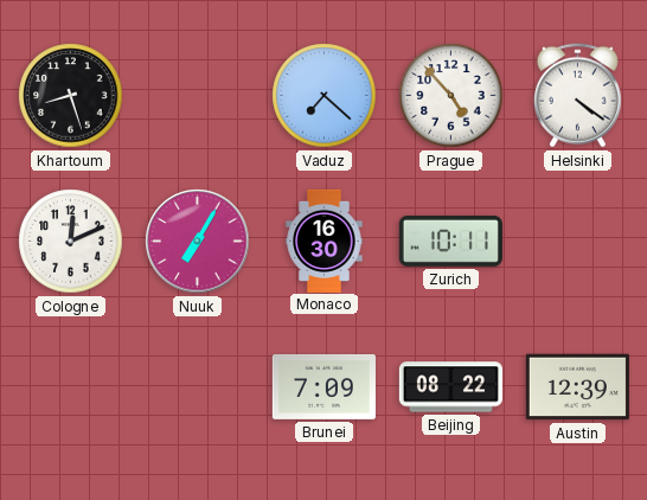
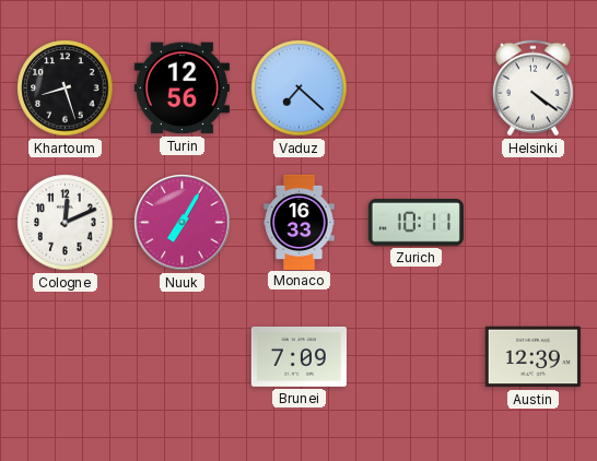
Turin: none -> 12:56 (182, 88)
Prague: 4:53 -> none (451, 96)
Monaco: 16:30 -> 16:33 (300, 222)
Beijing: 08:22 -> none (450, 387)
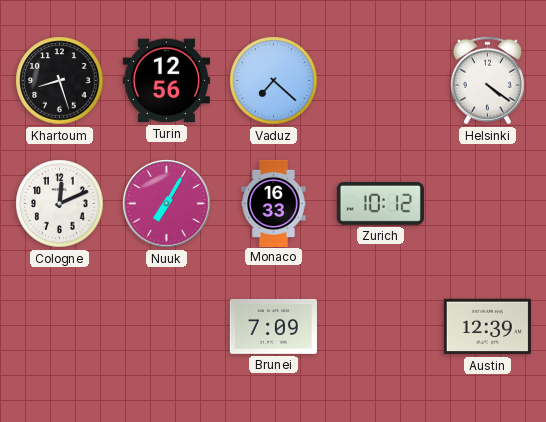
Zurich: 10:11 -> 10:12 (380, 203)
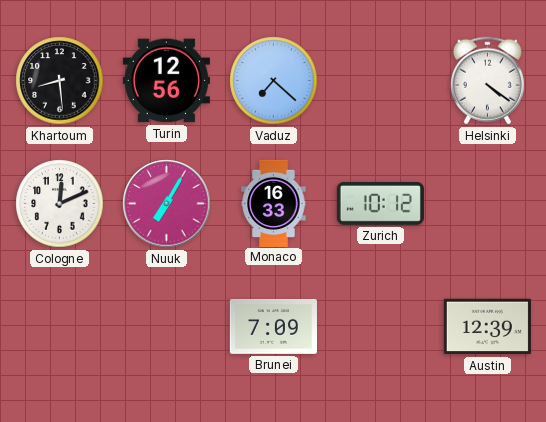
Khartoum: 8:27 -> 8:29 (60, 81)
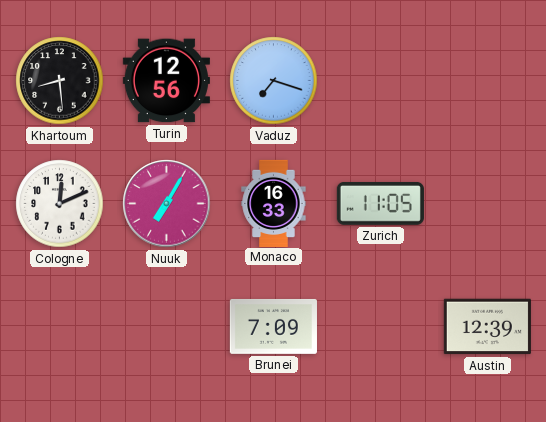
Vaduz: 7:22 -> 7:18 (274, 81)
Helsinki: 4:21 -> none (487, 81)
Zurich: 10:12 -> 11:05 (380, 203)
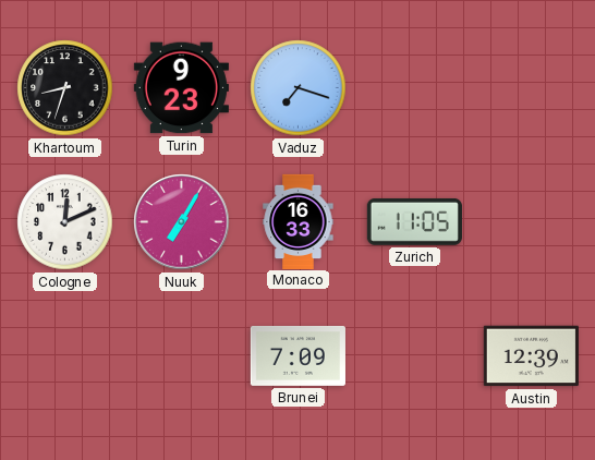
Khartoum: 8:29 -> 8:33 (65, 88)
Turin: 12:56 -> 9:23 (181, 88)
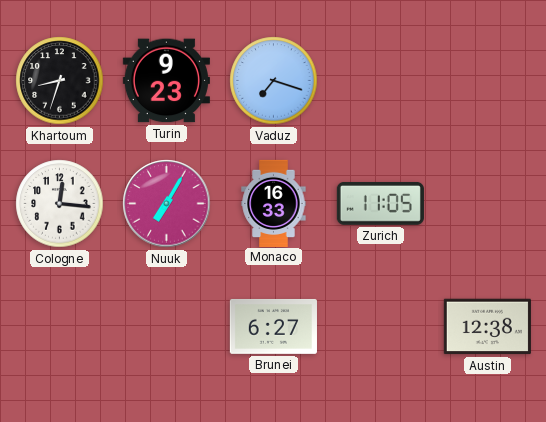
Cologne: 12:11 -> 12:16 (60, 204)
Brunei: 7:09 -> 6:27 (273, 326)
Austin: 12:39 -> 12:38 (487, 327)
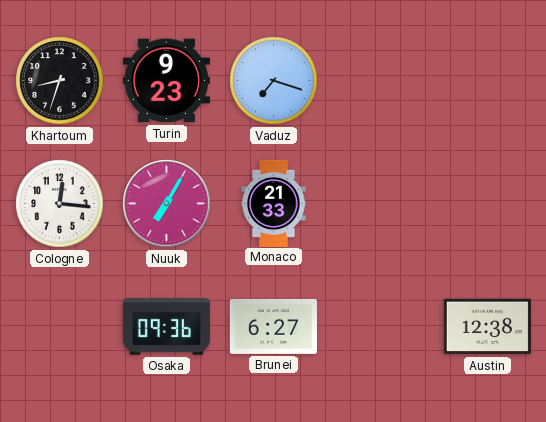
Monaco: 16:33 -> 21:33 (274, 203)
Zurich: 11:05 -> none (380, 203)
Osaka: none -> 09:36 (166, 327)
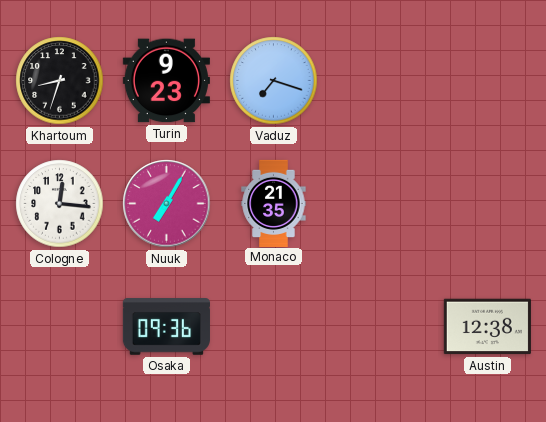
Monaco: 21:33 -> 21:35 (274, 203)
Brunei: 6:27 -> none (273, 326)
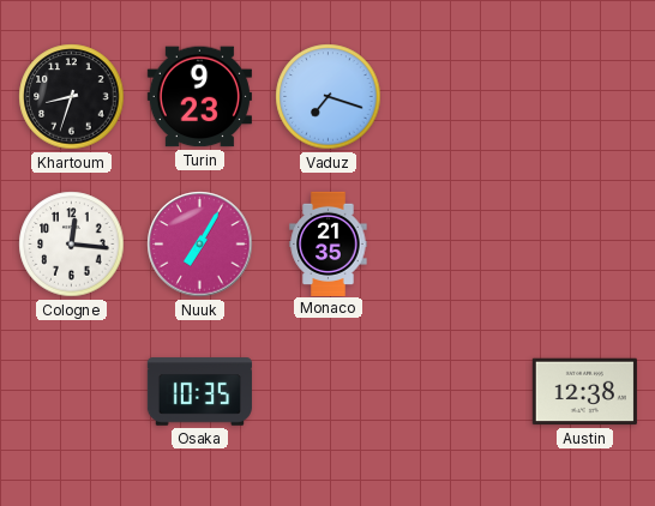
Osaka: 09:36 -> 10:35 (199, 392)
